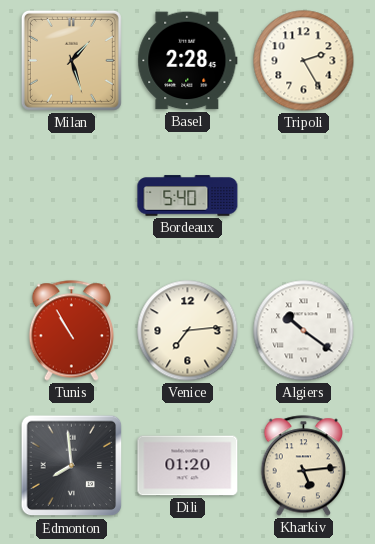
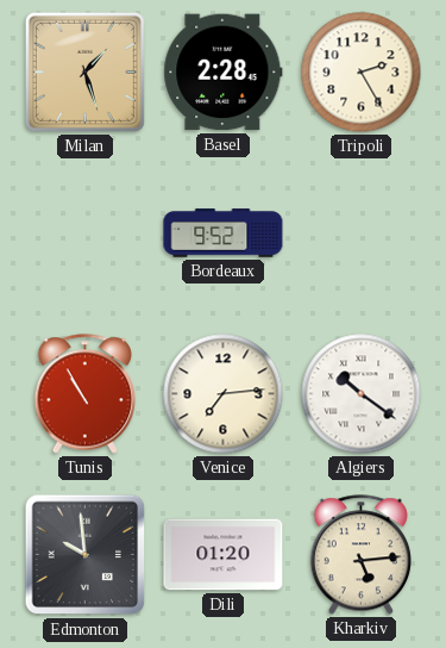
Bordeaux: 5:40 -> 9:52 (224, 233)
Edmonton: 7:59 -> 9:59 (86, 555)
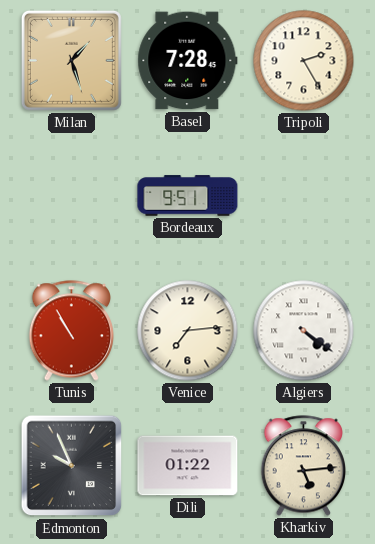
Basel: 2:28 -> 7:28 (188, 61)
Bordeaux: 9:52 -> 9:51 (188, 196)
Algiers: 10:21 -> 4:21 (304, 331)
Edmonton: 9:59 -> 9:56 (72, 466)
Dili: 01:20 -> 01:22 (188, 466)
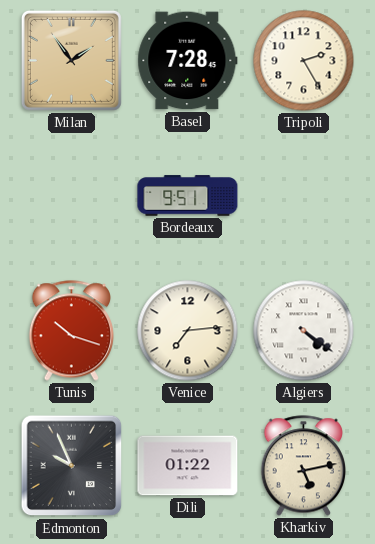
Milan: 1:27 -> 1:54 (71, 60)
Tunis: 10:55 -> 10:18 (71, 331)
Kharkiv: 5:14 -> 5:13 (303, 466)
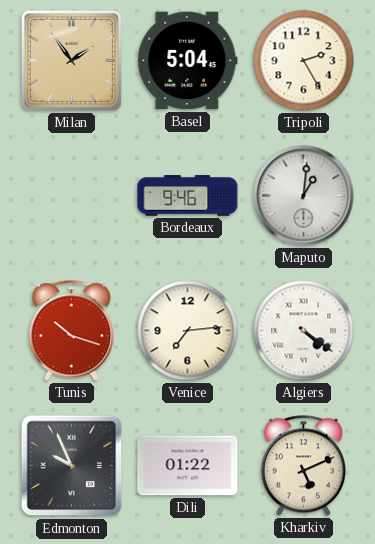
Basel: 7:28 -> 5:04 (188, 61)
Bordeaux: 9:51 -> 9:46 (188, 196)
Maputo: none -> 1:01 (304, 196)
Kharkiv: 5:13 -> 5:11 (303, 466)
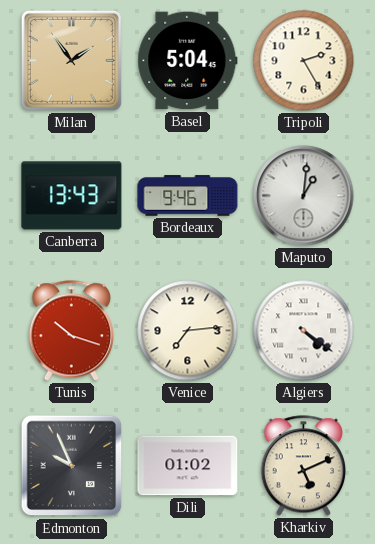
Canberra: none -> 13:43 (72, 196)
Dili: 01:22 -> 01:02 (188, 466)
